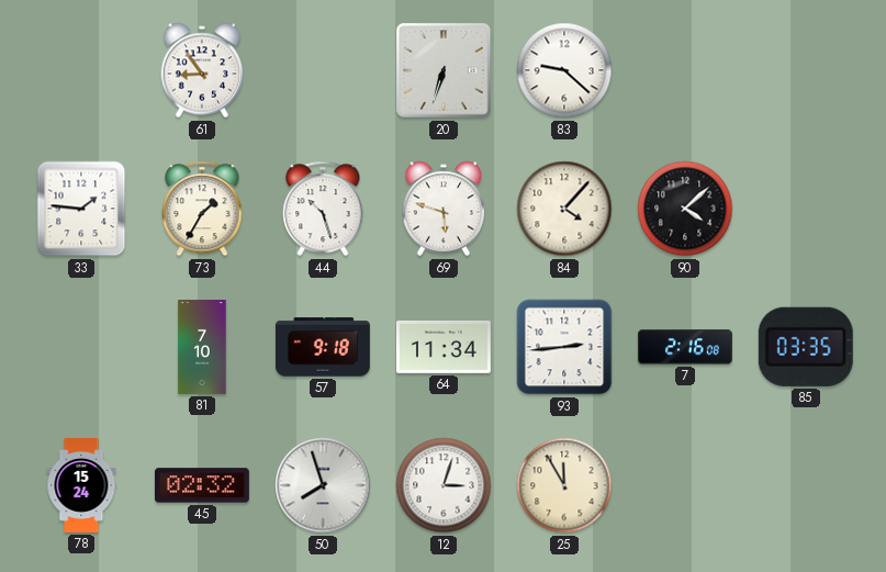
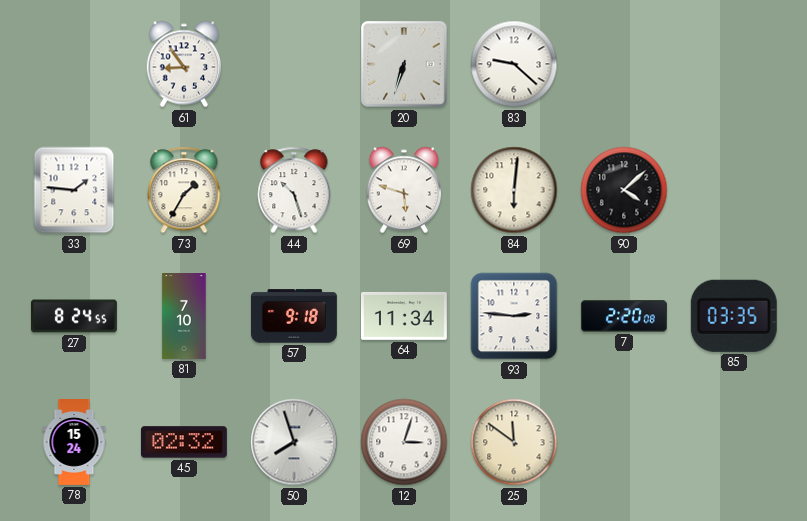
84: 4:07 -> 6:01 (514, 190)
27: none -> 8:24 (75, 316)
93: 2:44 -> 2:46 (514, 316)
7: 2:16 -> 2:20 (624, 316)
25: 11:55 -> 11:51 (514, 442)
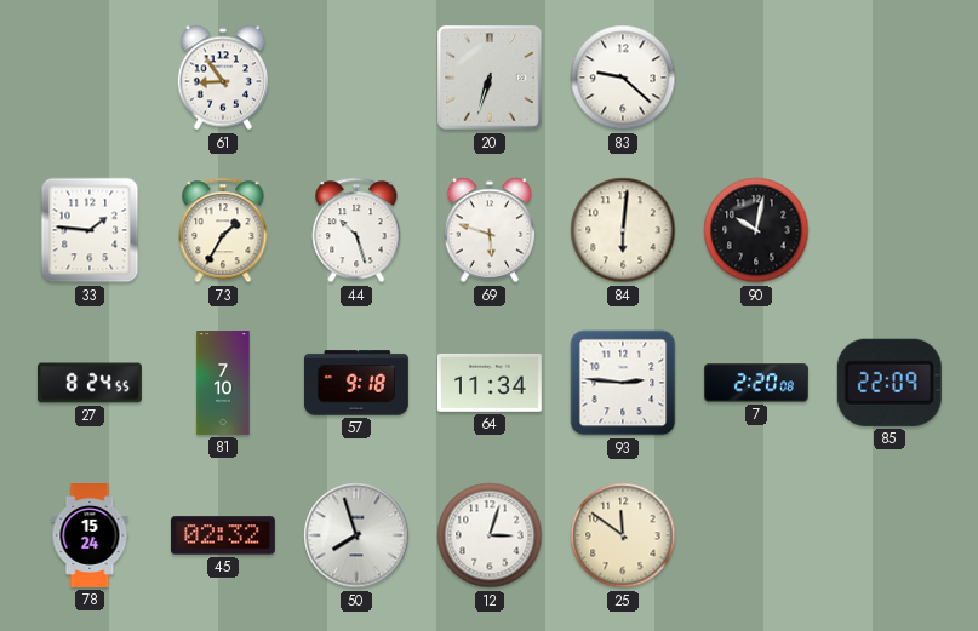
90: 4:08 -> 10:02 (756, 230)
85: 03:35 -> 22:09 (890, 383)
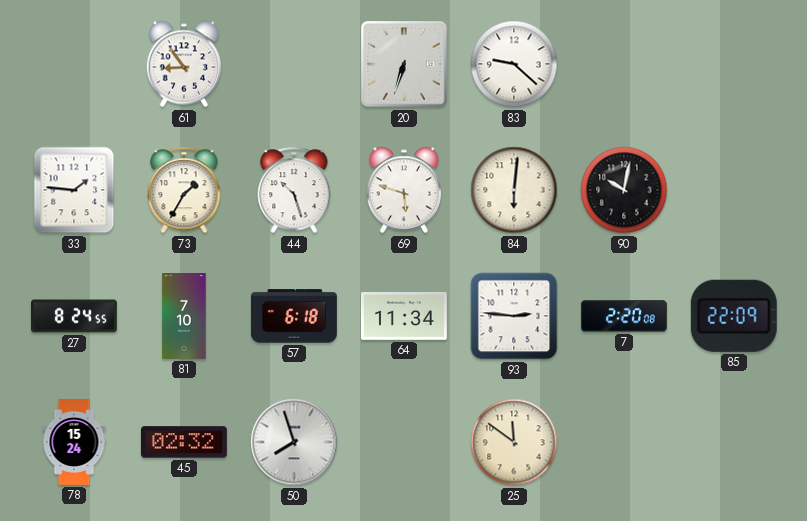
57: 9:18 -> 6:18 (294, 316)
12: 3:03 -> none (490, 535)
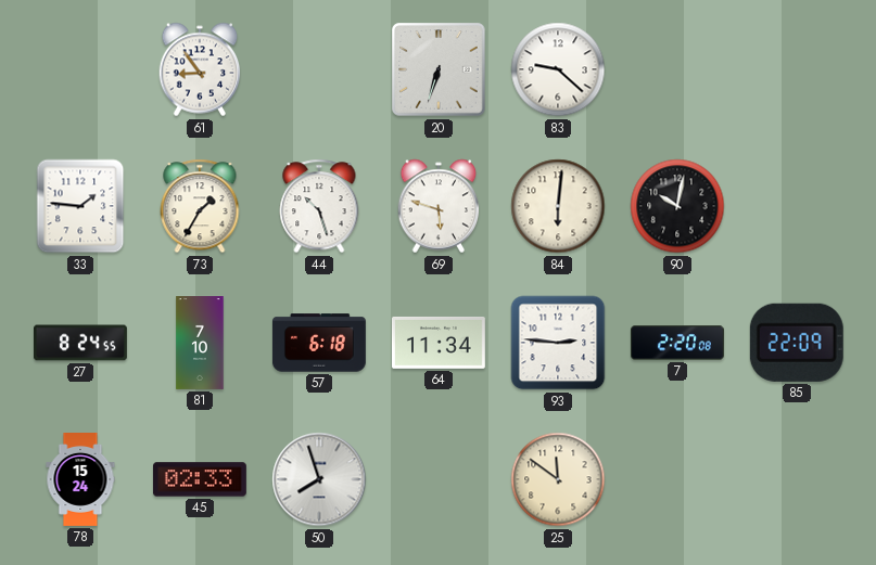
45: 02:32 -> 02:33 (200, 479)
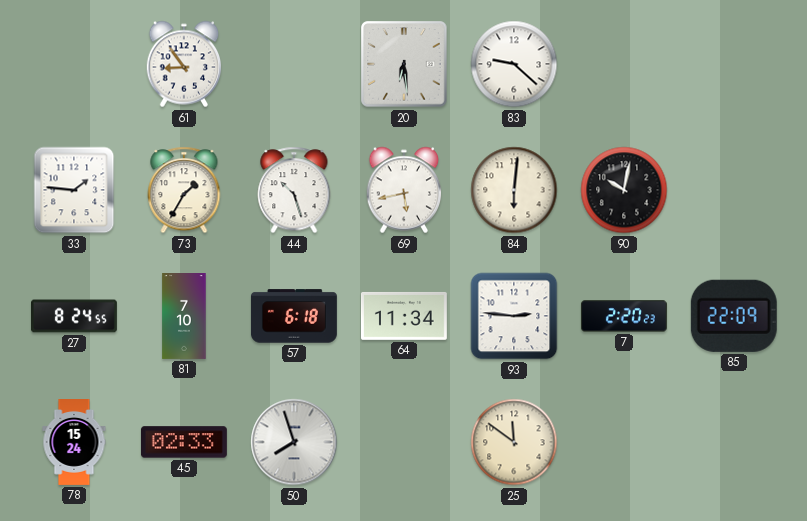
20: 6:33 -> 6:29 (404, 64)
69: 5:48 -> 5:43 (404, 190)
7: 2:20:08 -> 2:20:23 (624, 316)
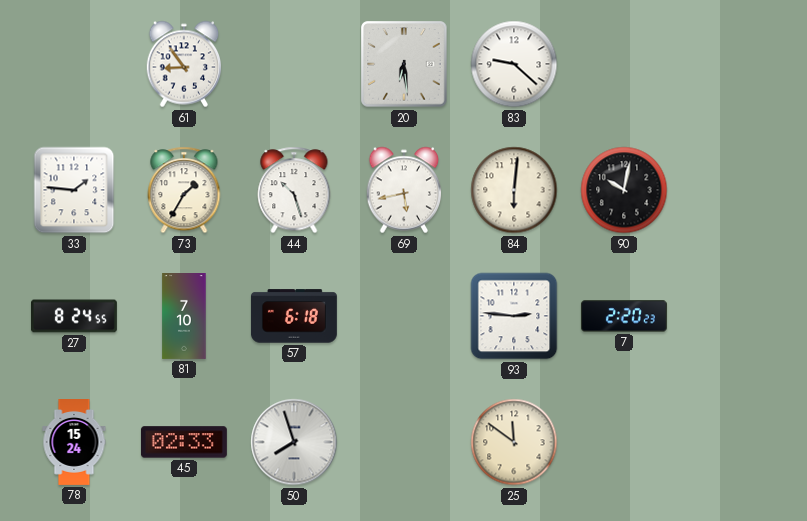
64: 11:34 -> none (404, 316)
85: 22:09 -> none (734, 316)
